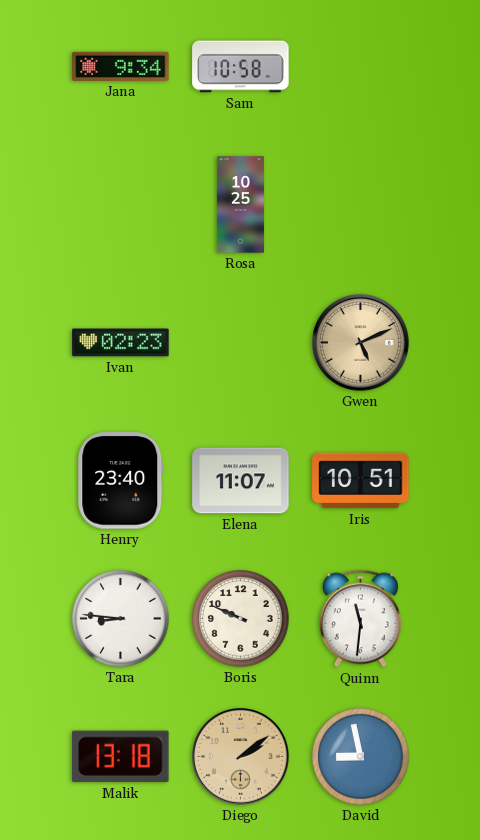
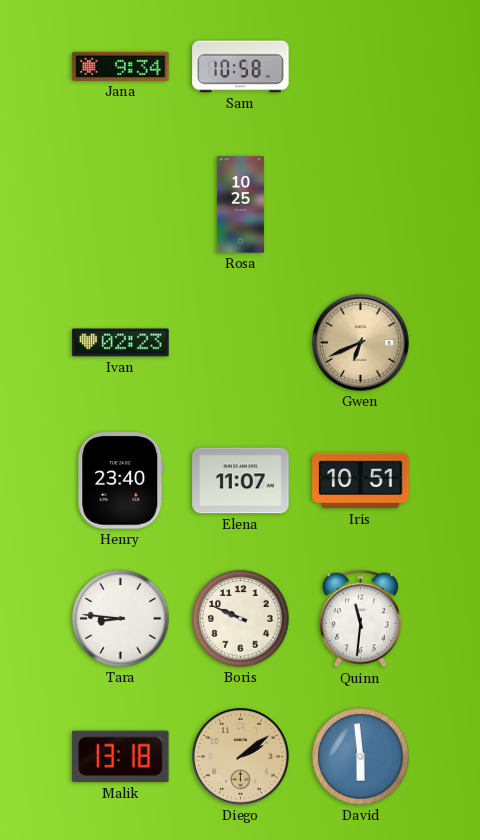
Gwen: 5:11 -> 6:41 (361, 343)
David: 8:58 -> 5:59 (361, 757)
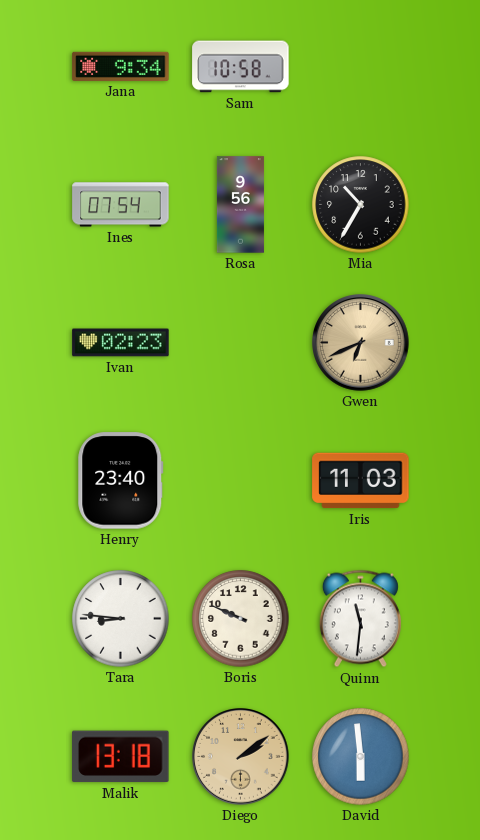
Ines: none -> 07:54 (121, 205)
Rosa: 10:25 -> 9:56 (240, 205)
Mia: none -> 10:35 (361, 205)
Elena: 11:07 -> none (241, 481)
Iris: 10:51 -> 11:03 (361, 481)
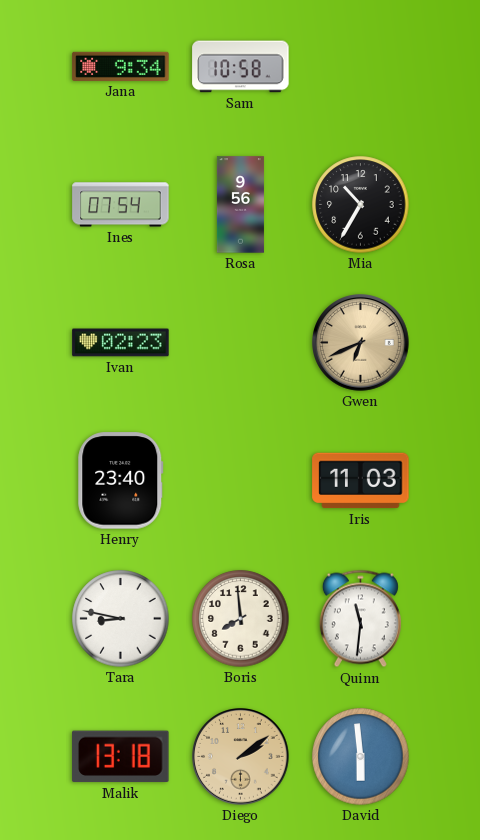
Tara: 8:46 -> 8:47 (121, 619)
Boris: 9:49 -> 7:59 (241, 619)
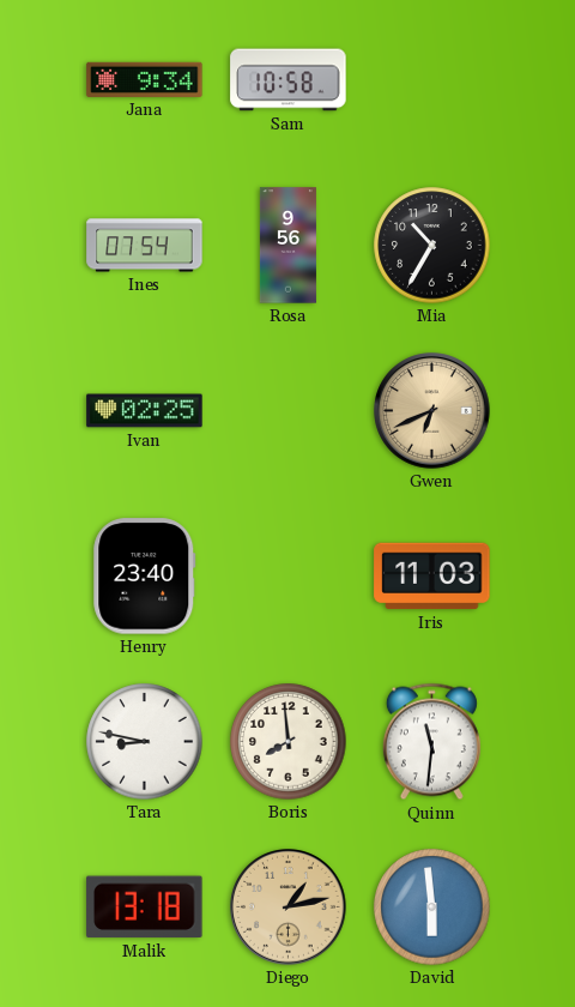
Ivan: 02:23 -> 02:25 (145, 411)
Diego: 2:09 -> 1:13 (289, 907)
